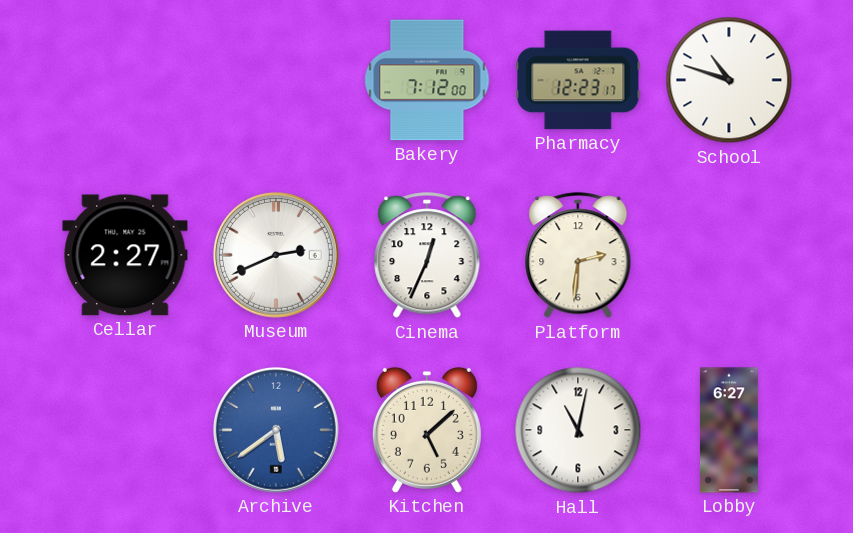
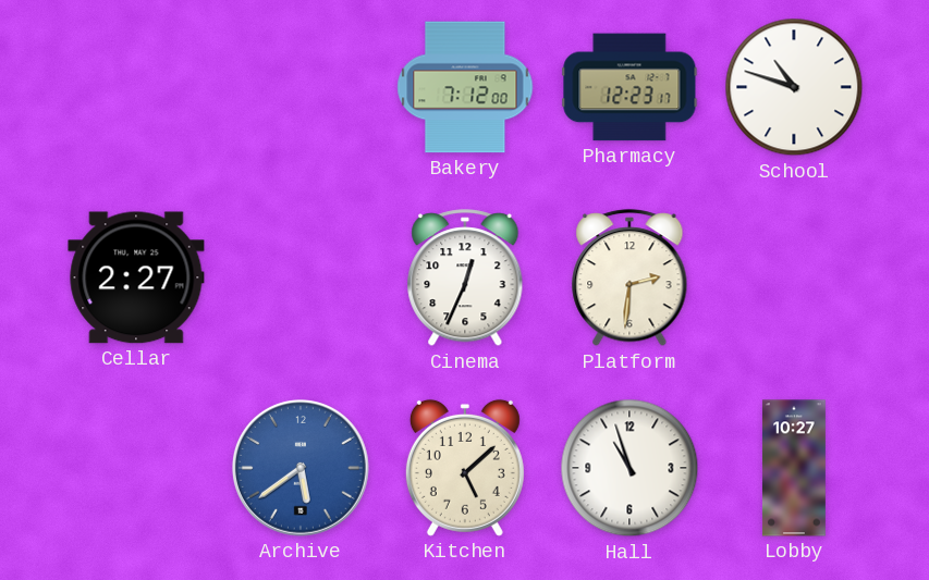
Museum: 2:41 -> none (276, 255)
Hall: 11:02 -> 10:57 (629, 468)
Lobby: 6:27 -> 10:27 (794, 468)
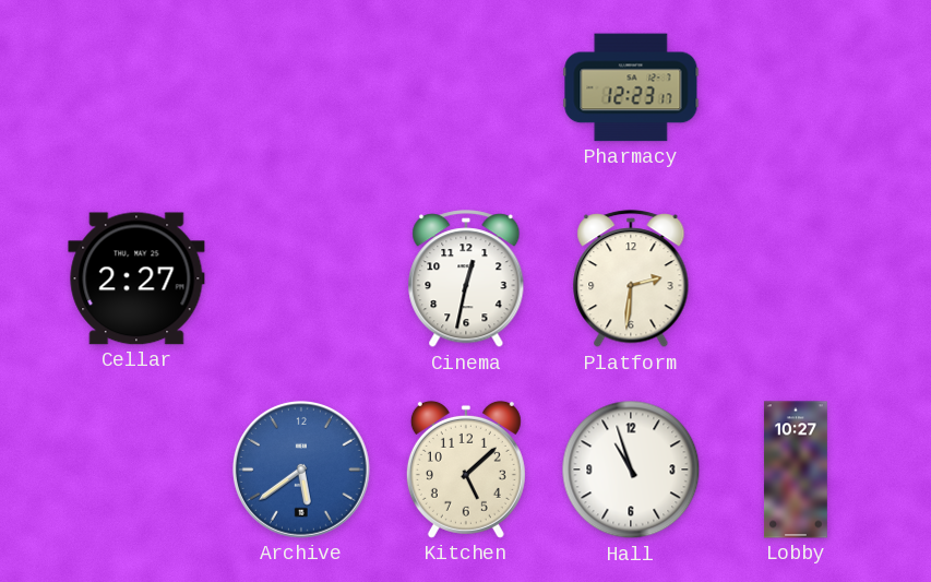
Bakery: 7:12 -> none (465, 87)
School: 10:48 -> none (794, 87)
Cinema: 12:34 -> 12:32 (466, 280)
